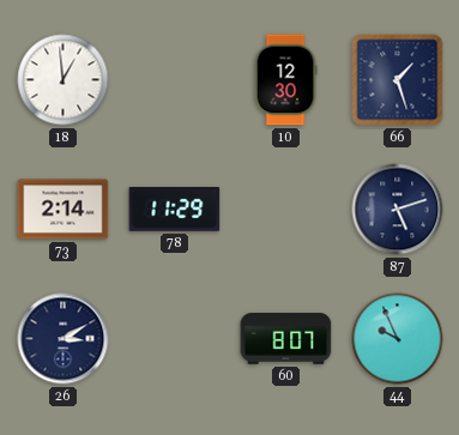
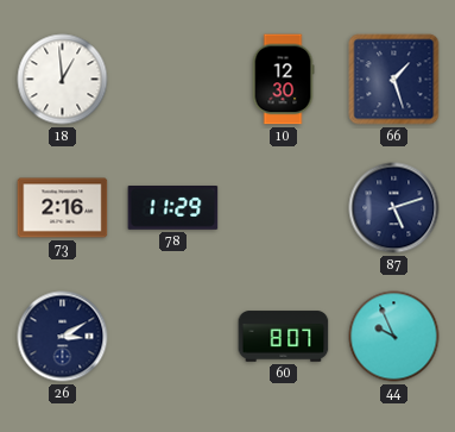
73: 2:14 -> 2:16 (63, 208)
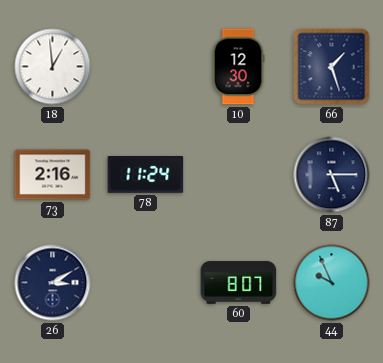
78: 11:29 -> 11:24 (146, 175)
87: 5:12 -> 5:15 (332, 175)
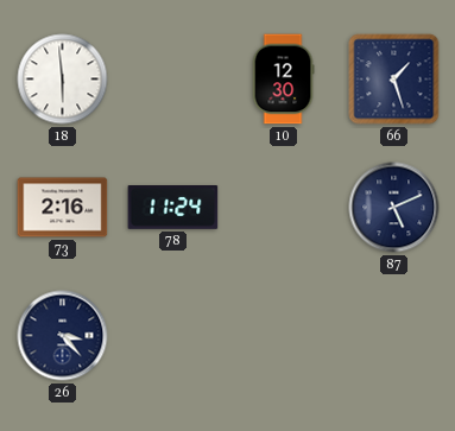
18: 12:59 -> 5:59 (63, 80)
87: 5:15 -> 5:11 (394, 208)
26: 3:10 -> 3:23 (63, 336)
60: 8:07 -> none (239, 283)
44: 9:56 -> none (332, 283)
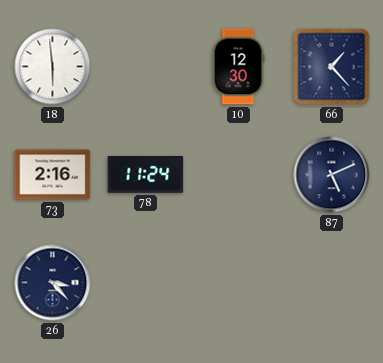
66: 1:27 -> 1:23 (332, 67)
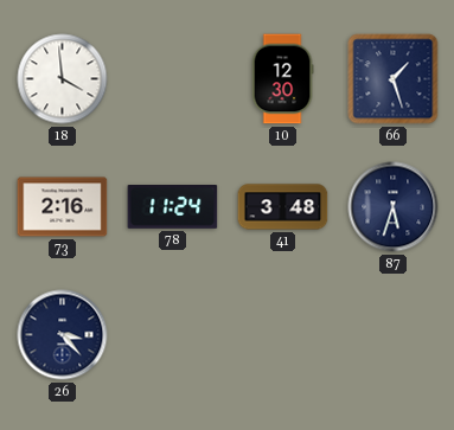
18: 5:59 -> 3:59 (63, 79)
66: 1:23 -> 1:27 (394, 79)
41: none -> 3:48 (283, 207)
87: 5:11 -> 5:33 (394, 207)
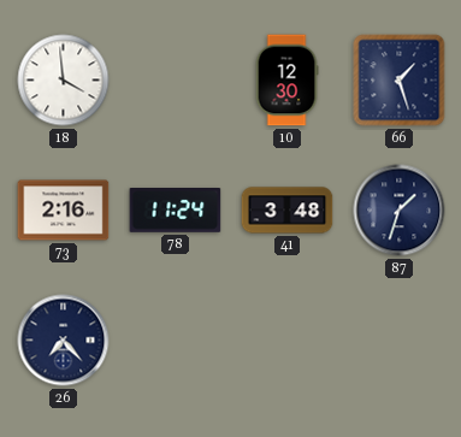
87: 5:33 -> 1:33 (400, 211)
26: 3:23 -> 7:23 (64, 341)
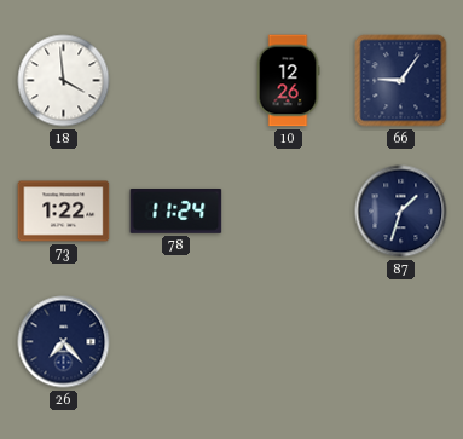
10: 12:30 -> 12:26 (288, 81)
66: 1:27 -> 9:06 (401, 81)
73: 2:16 -> 1:22 (64, 212)
41: 3:48 -> none (288, 211)
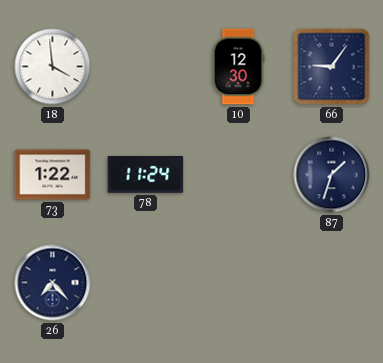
10: 12:26 -> 12:30 (238, 67)
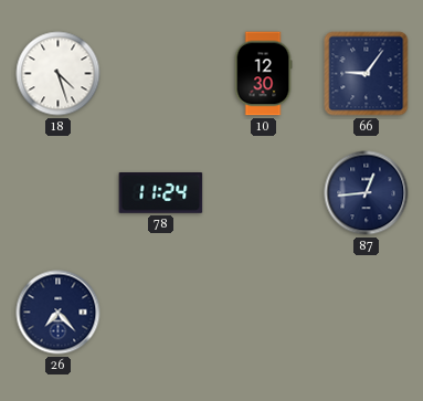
18: 3:59 -> 4:27 (59, 74)
73: 1:22 -> none (53, 175)
87: 1:33 -> 12:44 (367, 193)
